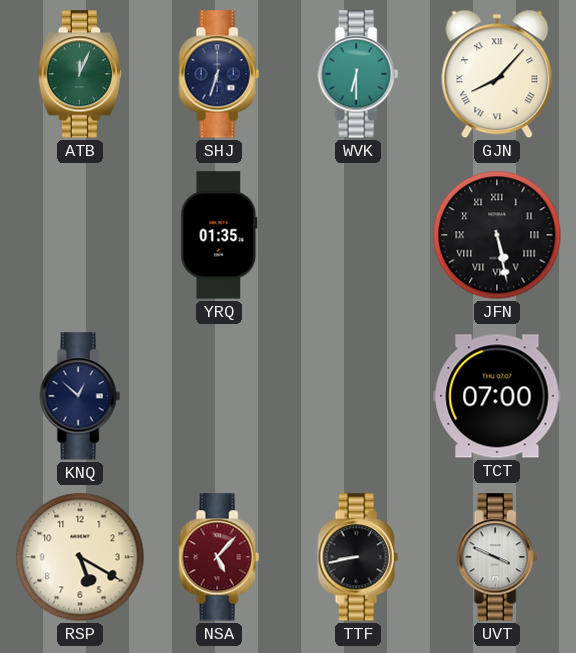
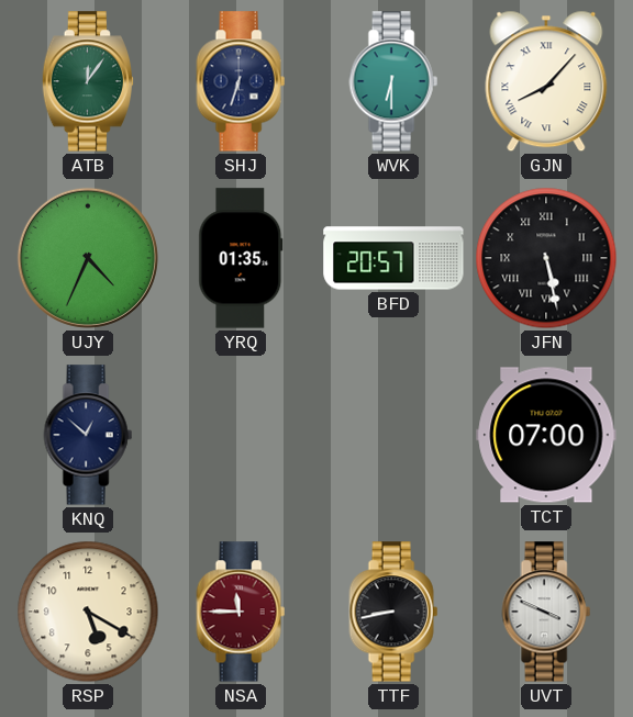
ATB: 12:04 -> 12:06 (87, 81)
UJY: none -> 4:34 (88, 258)
BFD: none -> 20:57 (393, 258)
NSA: 5:07 -> 11:45 (241, 612)
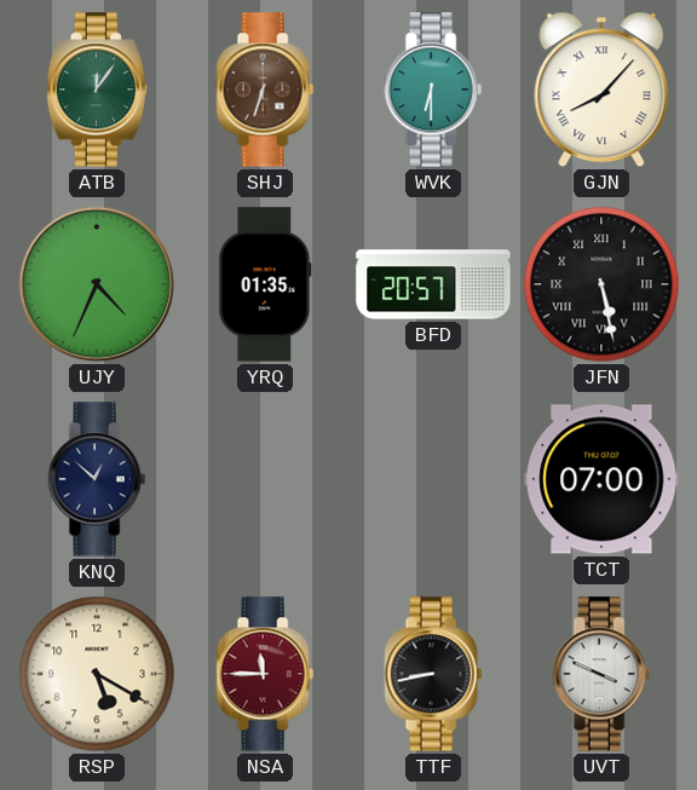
SHJ dial: navy -> brown (265, 90)
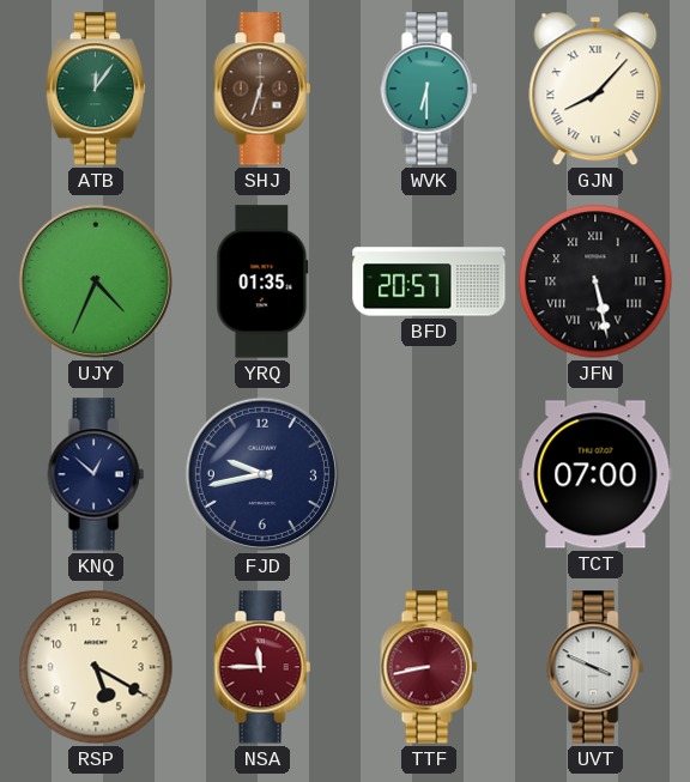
FJD: none -> 9:43 (262, 474)
TTF dial: black -> burgundy (429, 667)
